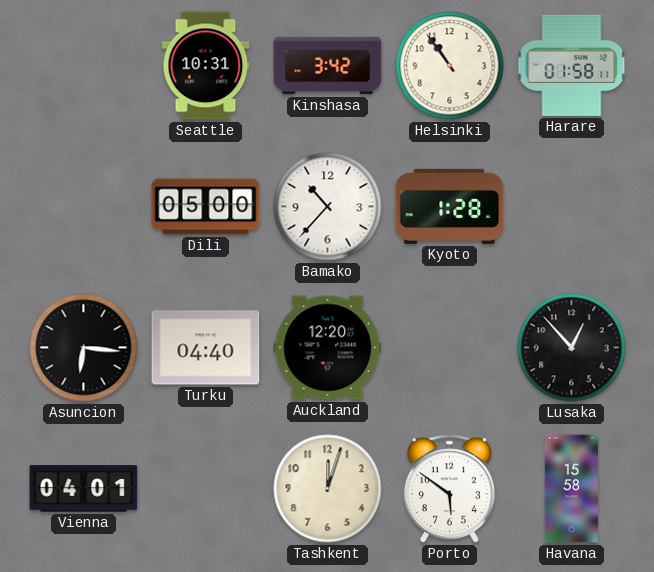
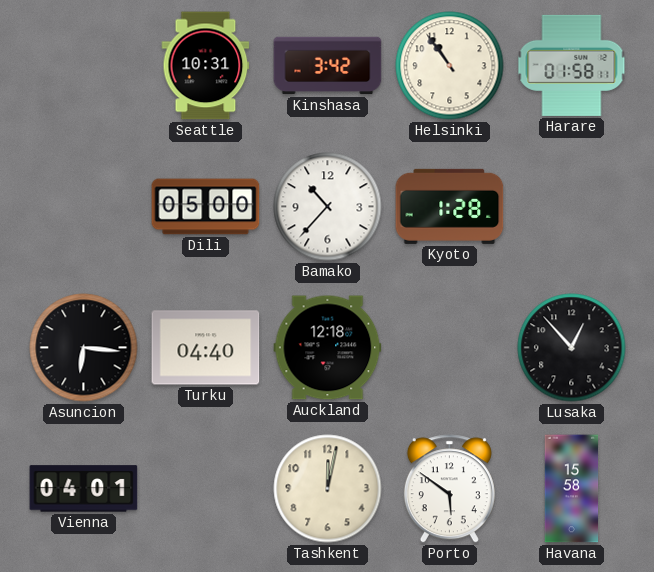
Auckland: 12:20 -> 12:18 (328, 348)
Tashkent: 12:03 -> 12:02 (328, 489)
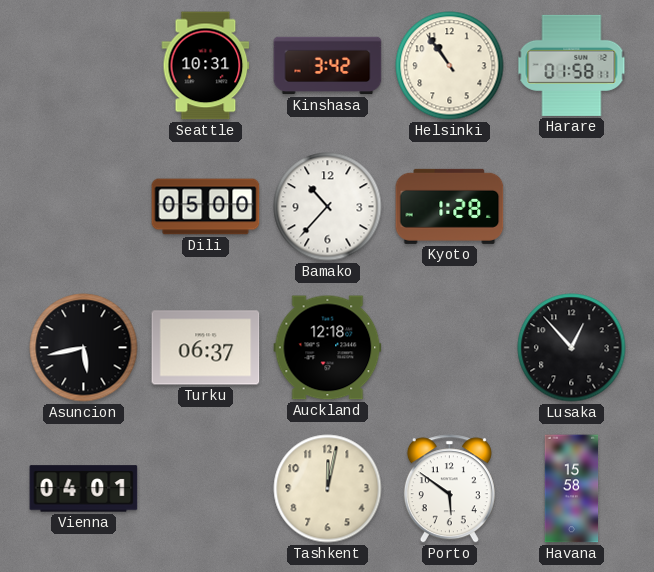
Asuncion: 6:16 -> 5:43 (84, 348)
Turku: 04:40 -> 06:37 (206, 348)
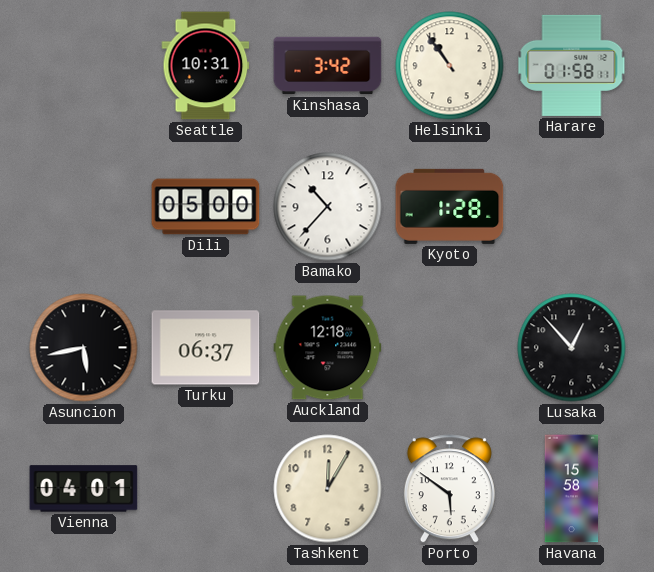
Tashkent: 12:02 -> 12:05 (328, 489)
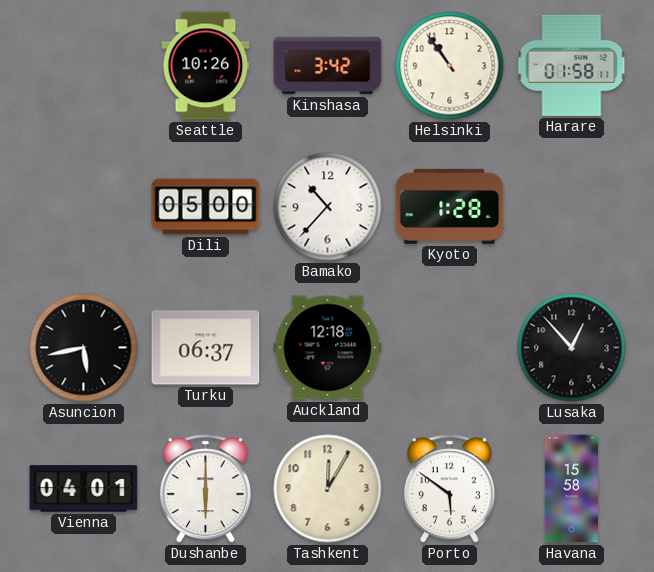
Seattle: 10:31 -> 10:26 (206, 66)
Dushanbe: none -> 6:00 (205, 489)
